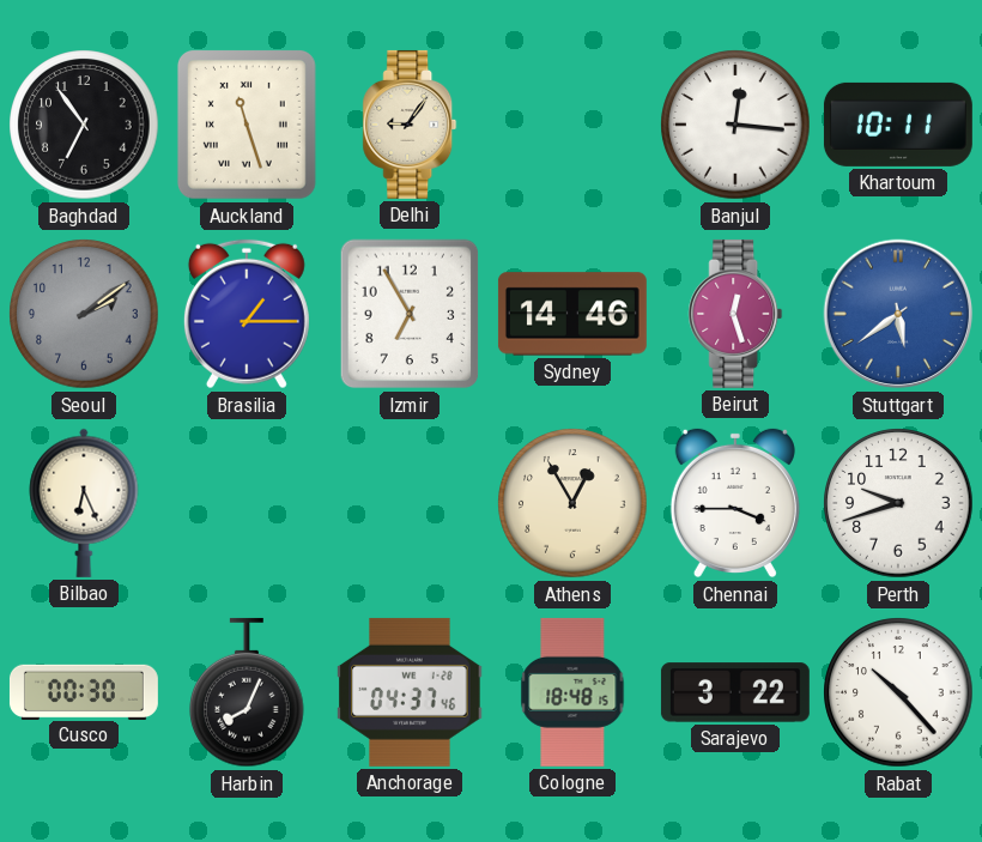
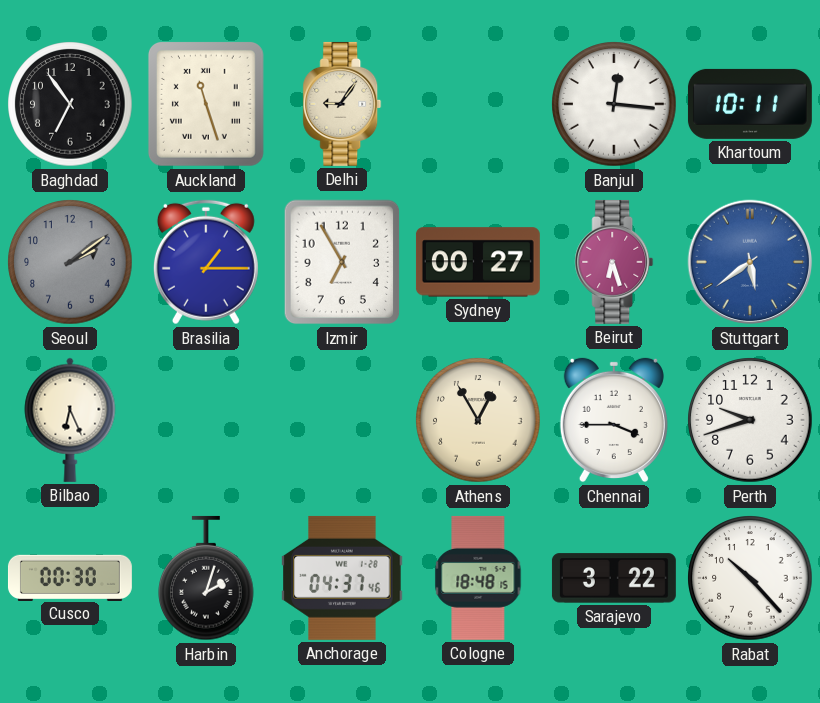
Sydney: 14:46 -> 00:27 (478, 262)
Beirut: 12:27 -> 6:27 (614, 262)
Harbin: 8:04 -> 2:03 (206, 578)
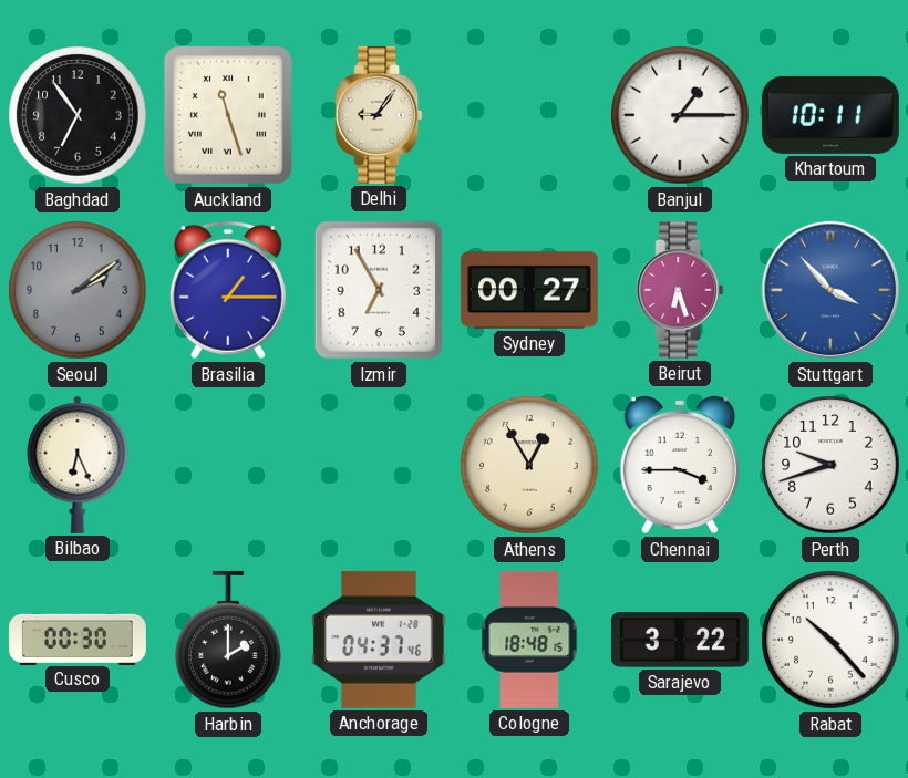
Banjul: 12:16 -> 1:15 (680, 115)
Stuttgart: 5:39 -> 3:53 (830, 290)
Harbin: 2:03 -> 2:00 (228, 640)
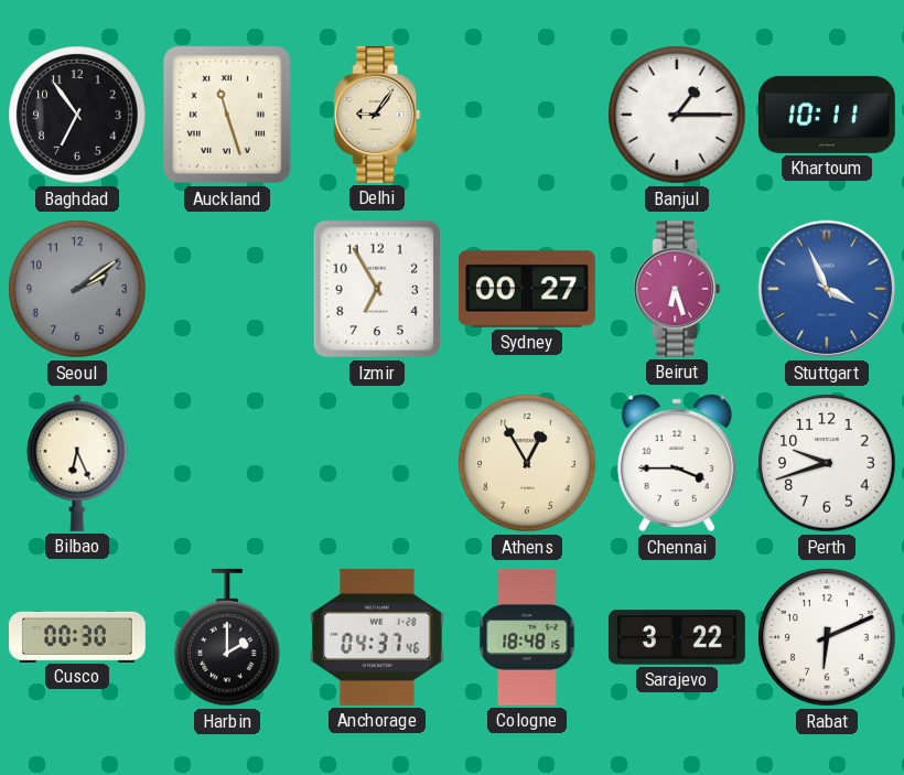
Brasilia: 1:15 -> none (228, 290)
Stuttgart: 3:53 -> 3:56 (827, 289)
Rabat: 10:23 -> 6:11 (827, 637)
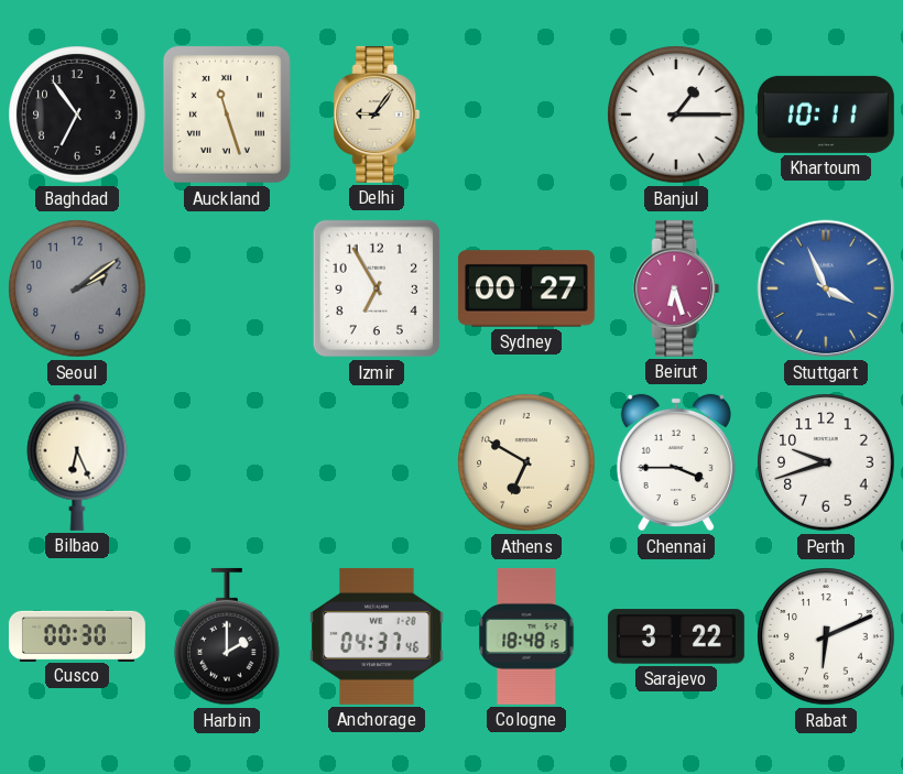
Athens: 12:55 -> 6:50 (526, 462)
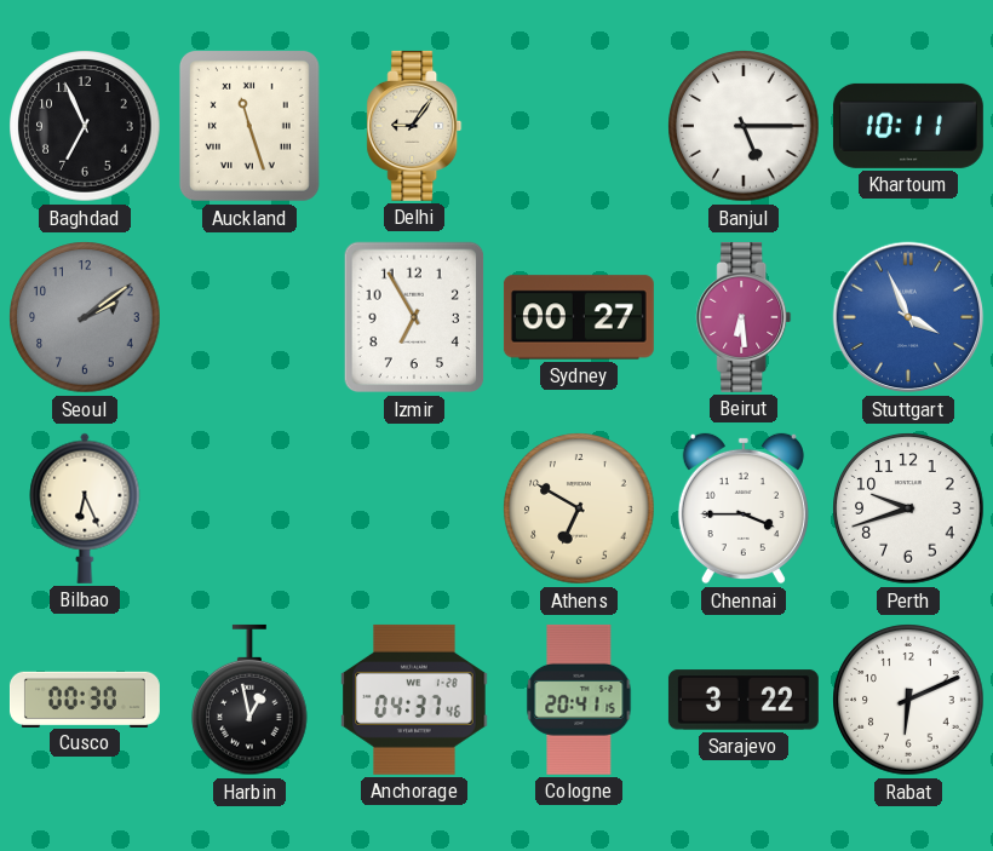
Baghdad: 6:54 -> 6:56 (85, 126)
Banjul: 1:15 -> 5:15 (744, 126)
Beirut: 6:27 -> 6:29 (744, 317)
Harbin: 2:00 -> 12:58 (249, 700)
Cologne: 18:48 -> 20:41 (579, 700)
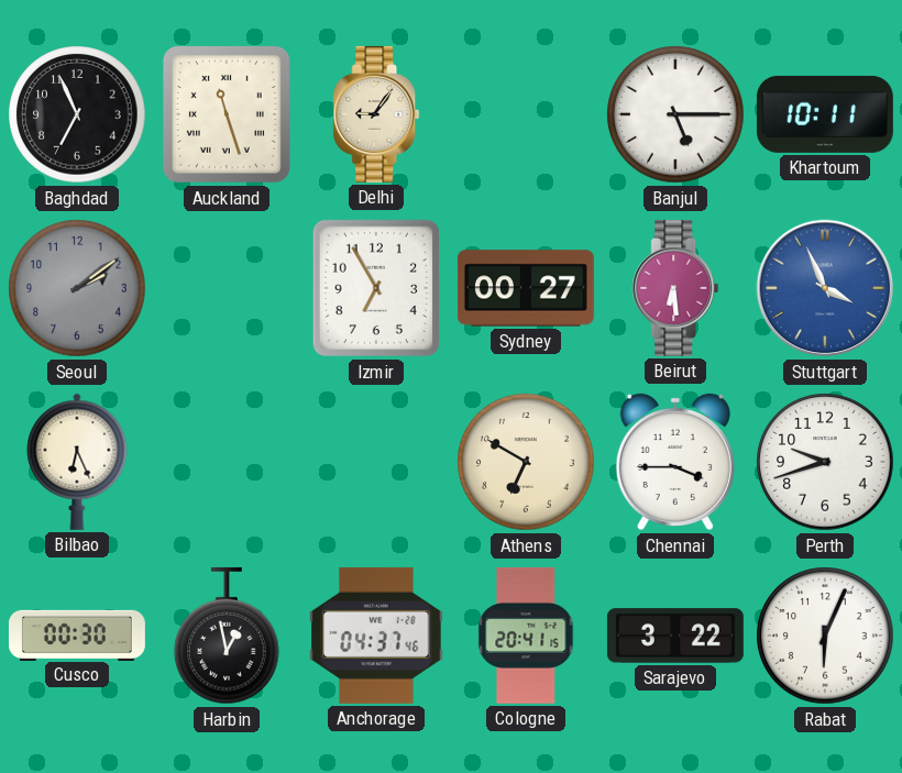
Rabat: 6:11 -> 6:04 (825, 636)
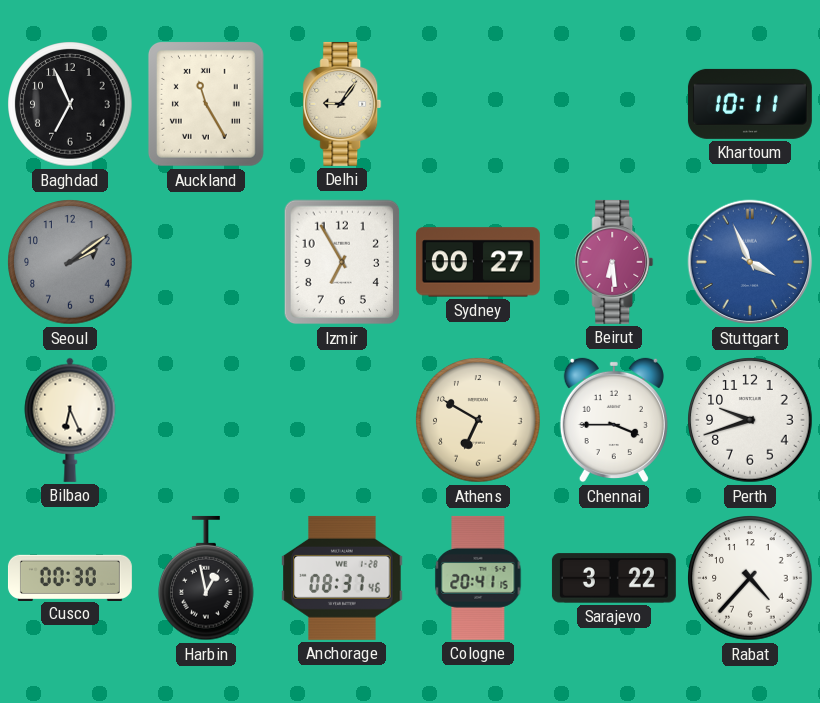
Auckland: 11:27 -> 11:25 (206, 104)
Banjul: 5:15 -> none (675, 114)
Anchorage: 04:37 -> 08:37 (342, 578)
Rabat: 6:04 -> 4:37 (750, 578)
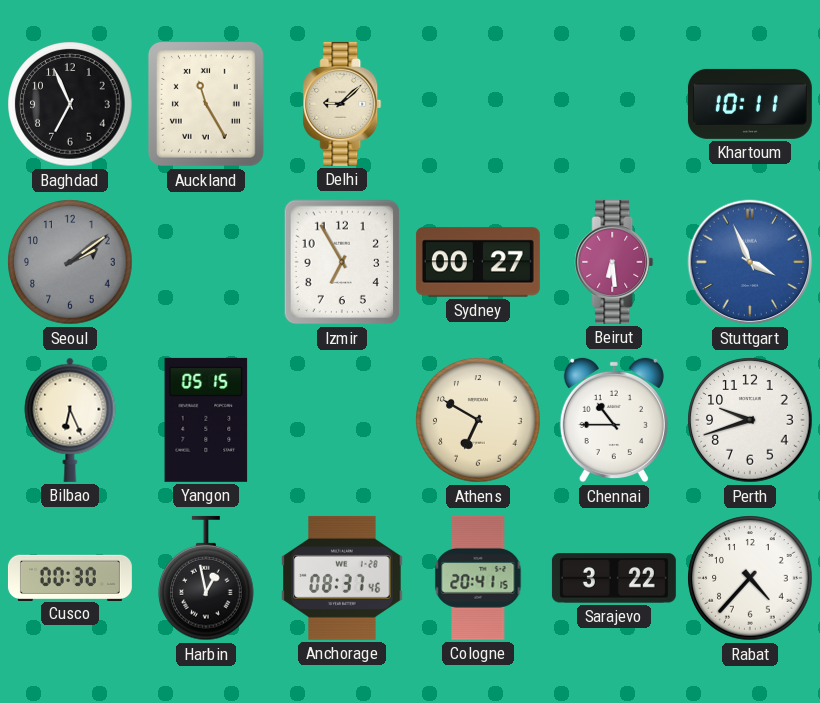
Delhi: 9:06 -> 9:08 (342, 104)
Yangon: none -> 05:15 (206, 420)
Chennai: 3:45 -> 10:45 (614, 420)
